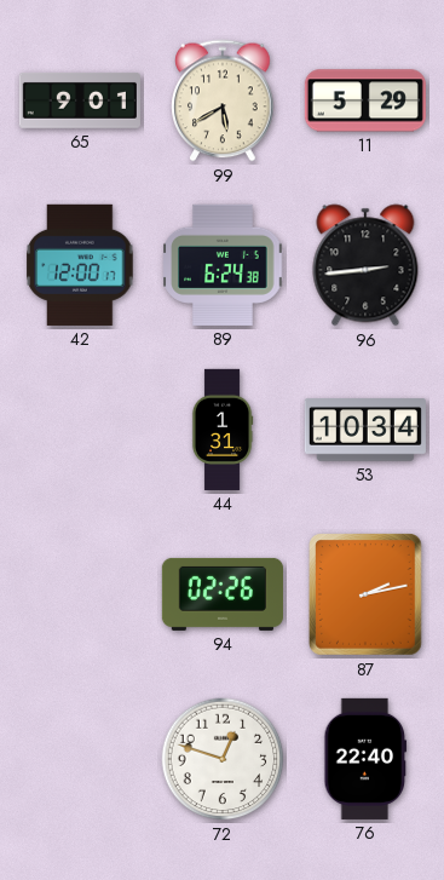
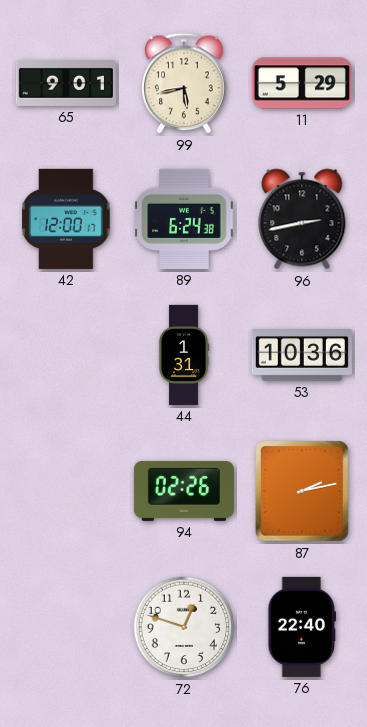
99: 5:40 -> 5:43 (184, 83)
96: 2:44 -> 2:43 (302, 219)
53: 10:34 -> 10:36 (302, 356)
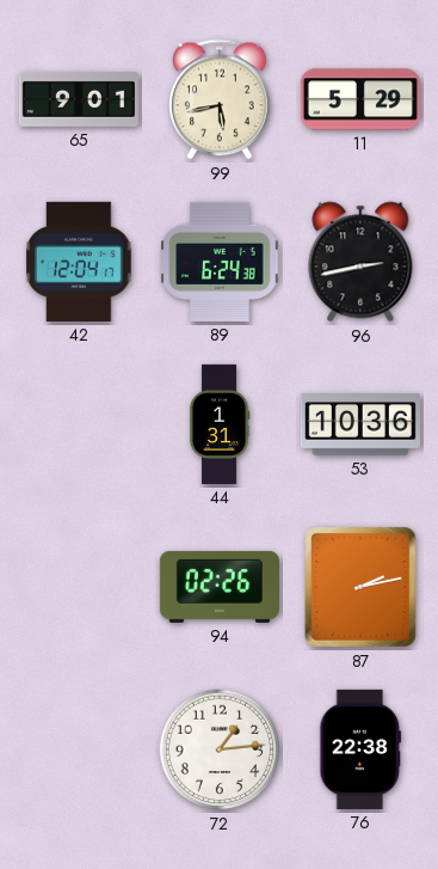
42: 12:00 -> 12:04 (79, 262)
72: 12:48 -> 1:14 (220, 749)
76: 22:40 -> 22:38 (360, 749)
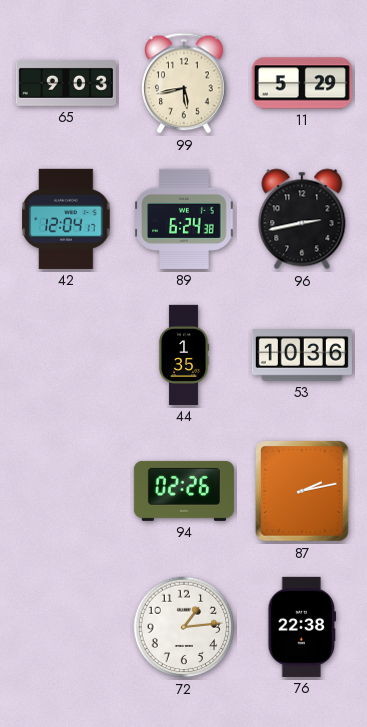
65: 9:01 -> 9:03 (66, 83)
44: 1:31 -> 1:35 (184, 355)
